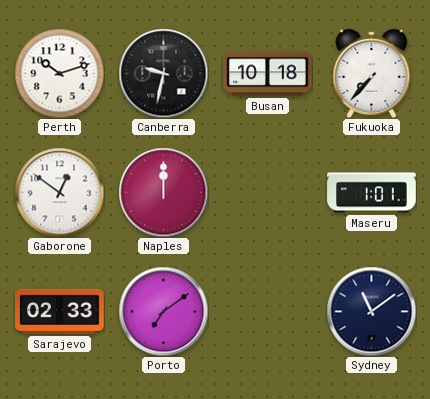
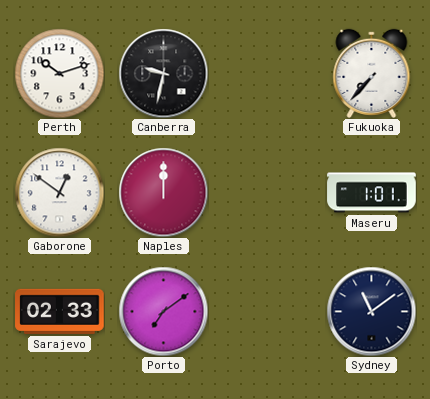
Busan: 10:18 -> none (268, 74)
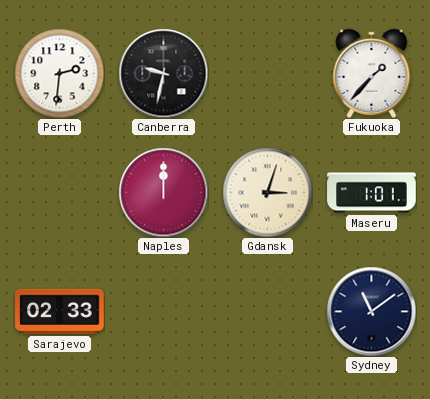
Perth: 10:12 -> 2:31 (59, 73)
Fukuoka: 7:37 -> 1:37 (372, 73)
Gaborone: 12:51 -> none (59, 192)
Gdansk: none -> 3:03 (267, 192)
Porto: 7:09 -> none (163, 311)
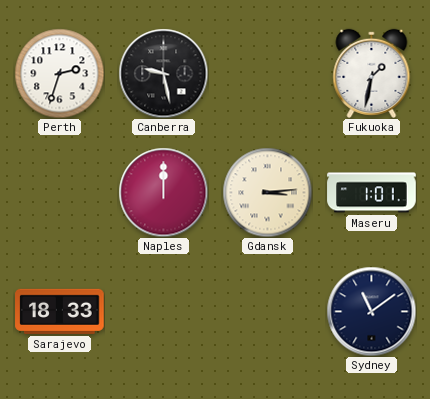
Perth: 2:31 -> 2:33 (59, 73)
Canberra: 9:32 -> 9:28 (163, 73)
Fukuoka: 1:37 -> 1:32 (372, 73)
Gdansk: 3:03 -> 3:14 (267, 192)
Sarajevo: 02:33 -> 18:33 (60, 311)
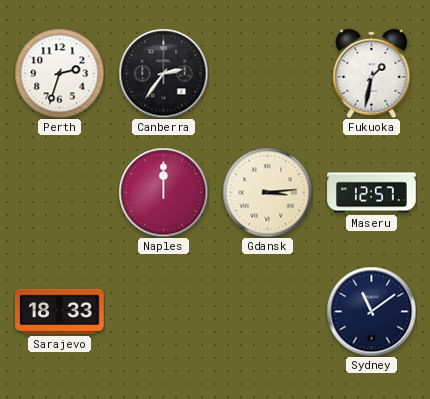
Canberra: 9:28 -> 2:36 (163, 73)
Maseru: 1:01 -> 12:57 (372, 193)
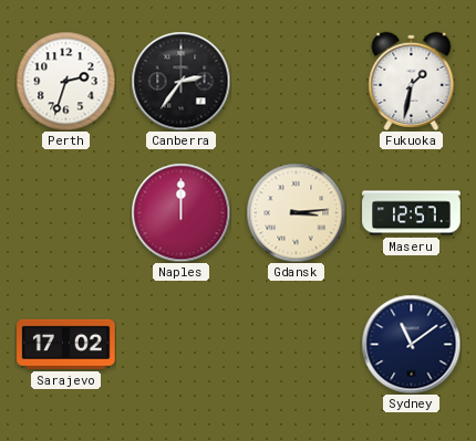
Sarajevo: 18:33 -> 17:02 (66, 344)
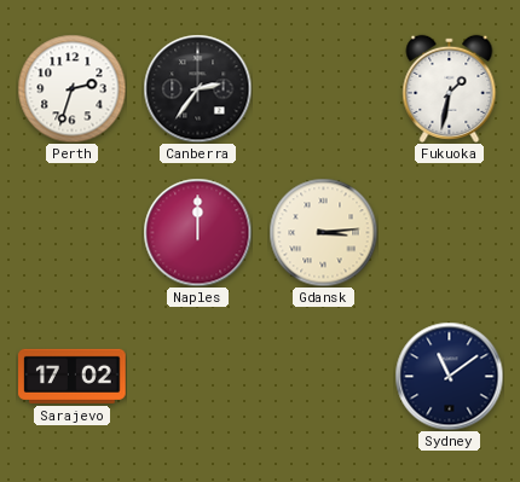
Maseru: 12:57 -> none (412, 213)
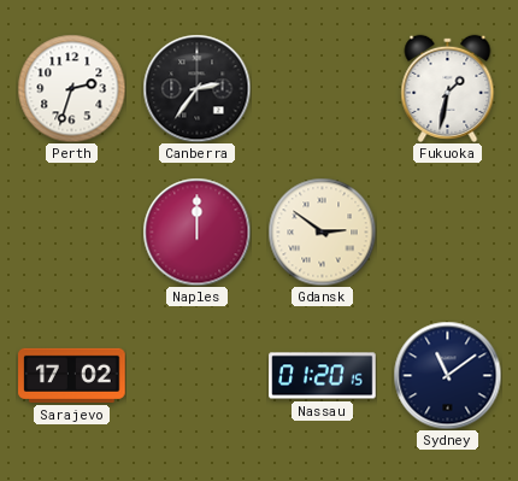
Gdansk: 3:14 -> 2:51 (322, 231)
Nassau: none -> 01:20 (323, 376)
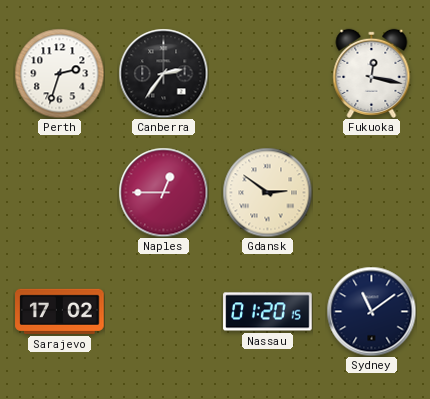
Fukuoka: 1:32 -> 12:17 (372, 73)
Naples: 12:00 -> 12:45 (163, 192)
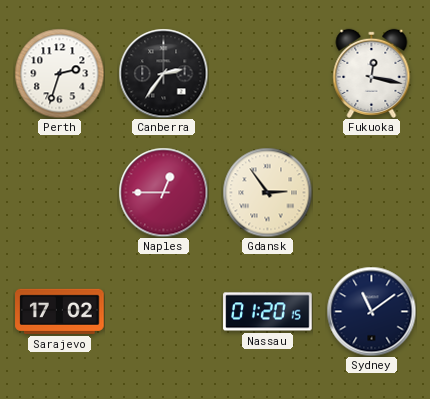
Gdansk: 2:51 -> 2:54 (267, 192)
